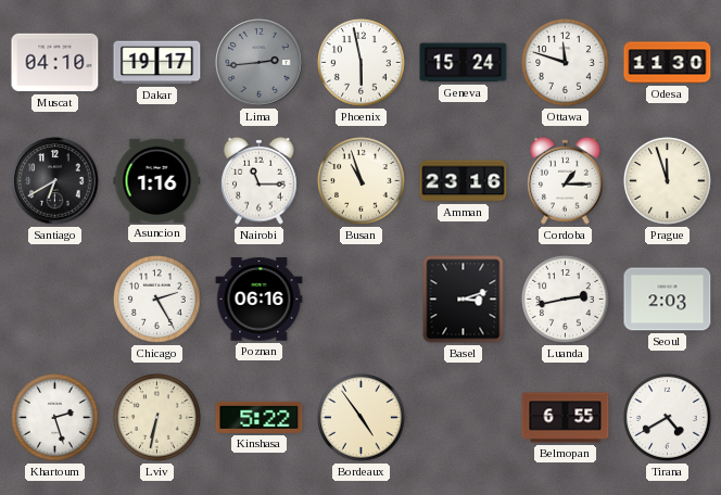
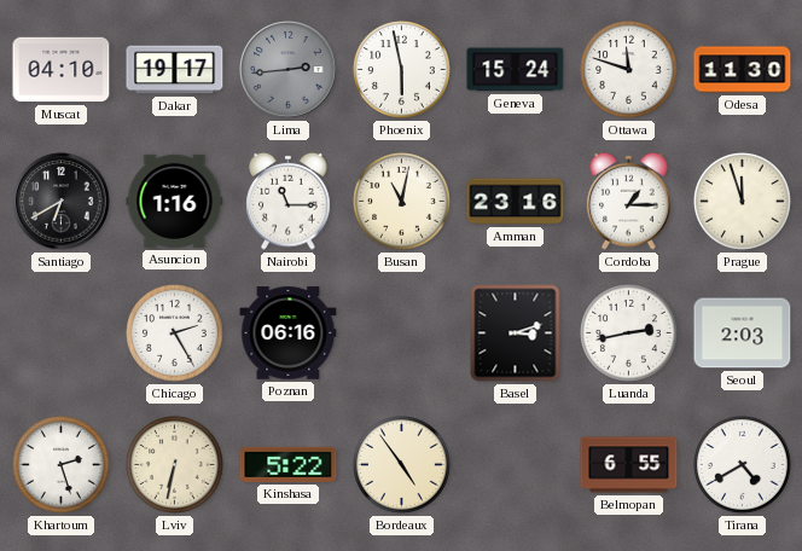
Busan: 10:57 -> 11:02 (402, 202)
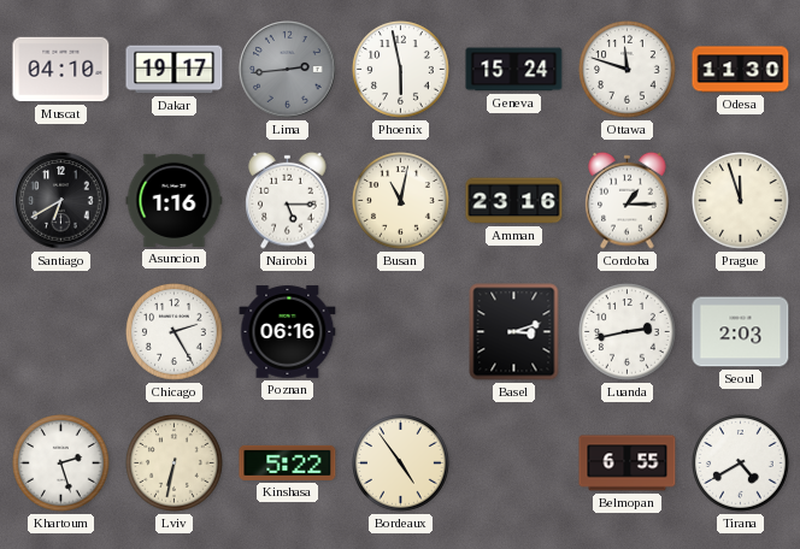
Nairobi: 11:15 -> 5:15 (288, 200)
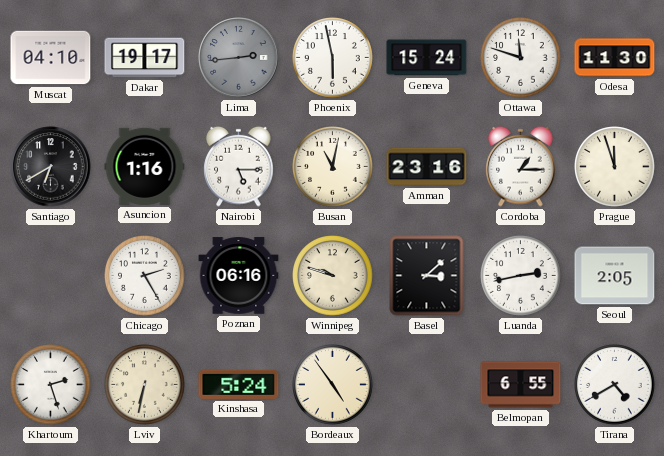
Winnipeg: none -> 9:48 (333, 276)
Basel: 3:12 -> 3:08 (427, 276)
Seoul: 2:03 -> 2:05 (615, 276)
Kinshasa: 5:22 -> 5:24 (239, 384)
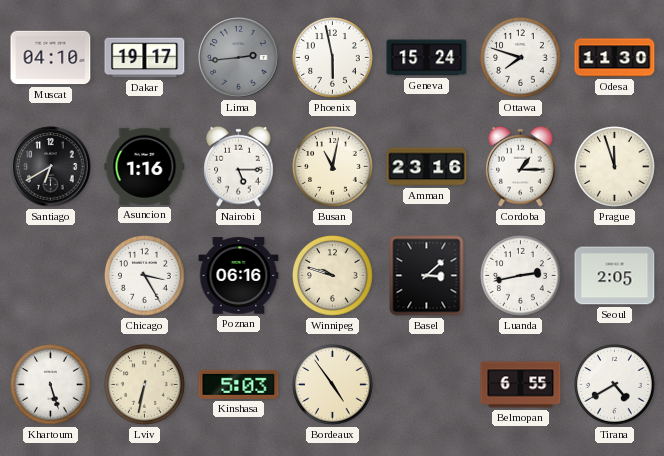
Ottawa: 11:48 -> 7:48 (521, 58)
Chicago: 2:25 -> 3:25 (145, 276)
Khartoum: 2:27 -> 5:27 (51, 385)
Kinshasa: 5:24 -> 5:03 (239, 384)
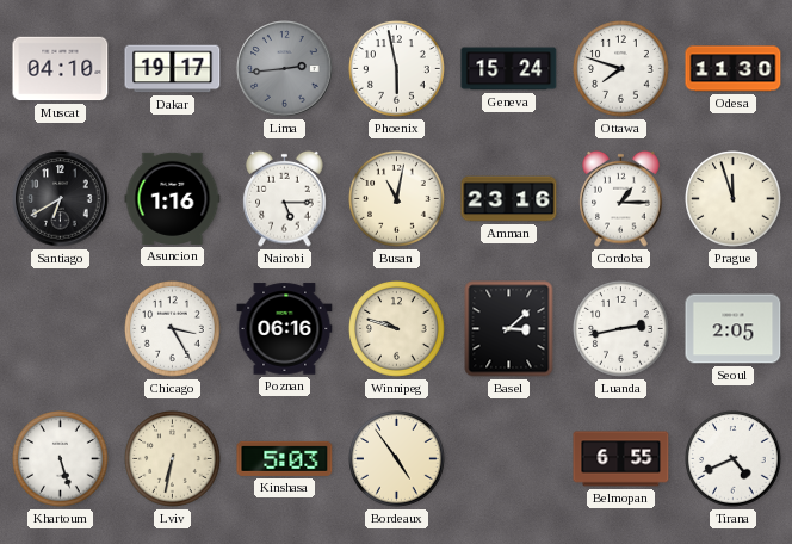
Tirana: 4:40 -> 4:41 (734, 459)
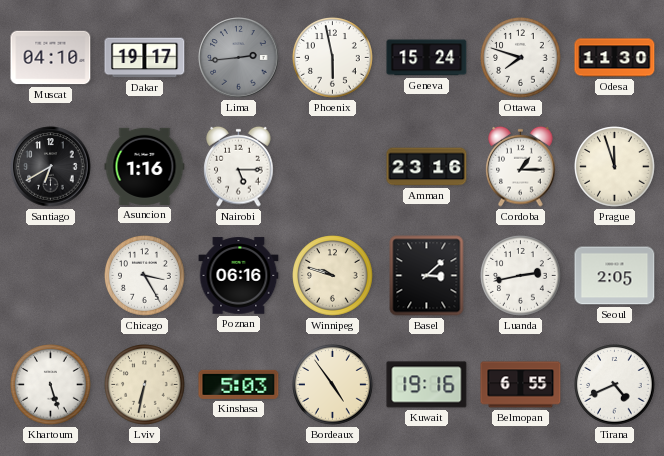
Busan: 11:02 -> none (397, 199)
Kuwait: none -> 19:16 (427, 385)
